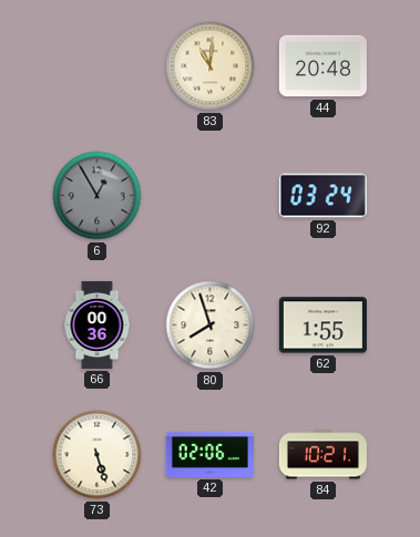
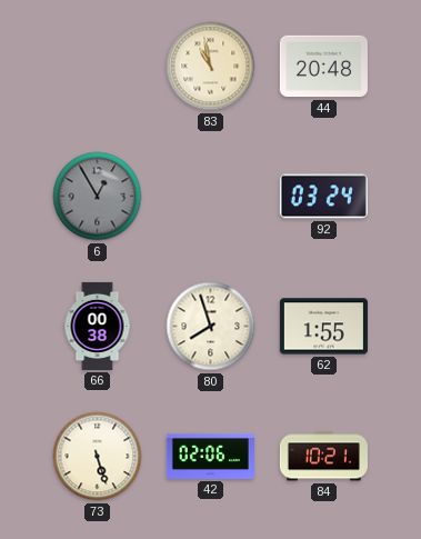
83: 11:01 -> 10:58 (211, 67)
66: 00:36 -> 00:38 (98, 326)
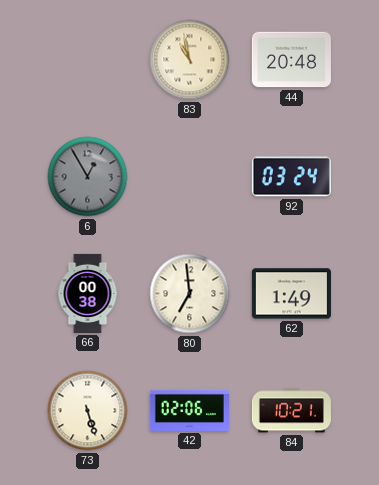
80: 7:57 -> 6:59 (190, 294)
62: 1:55 -> 1:49 (291, 294)
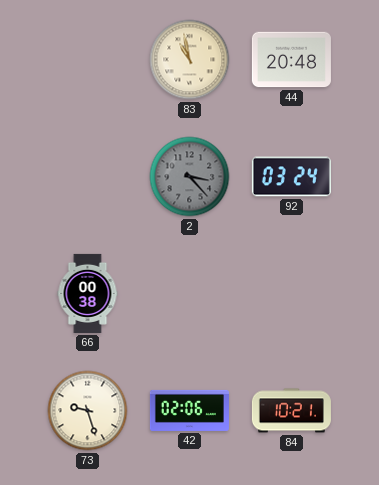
6: 12:55 -> none (88, 177)
2: none -> 3:23 (190, 177)
80: 6:59 -> none (190, 294)
62: 1:49 -> none (291, 294)
73: 5:27 -> 9:27 (88, 411)
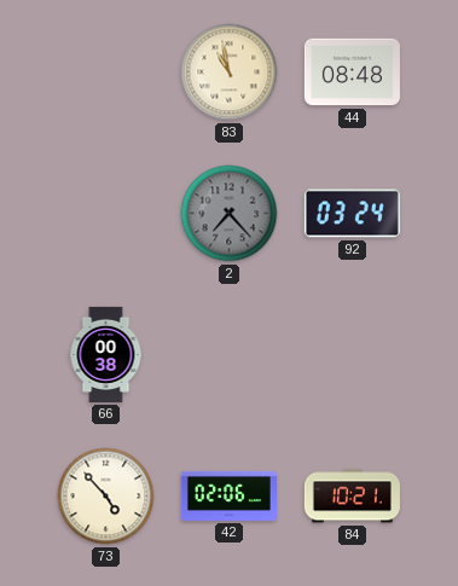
44: 20:48 -> 08:48 (352, 72)
2: 3:23 -> 7:23 (230, 214)
73: 9:27 -> 4:53 (106, 497)
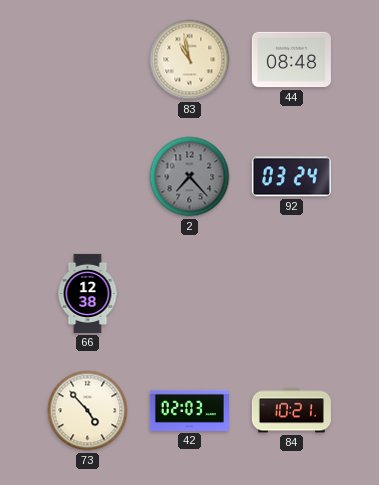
66: 00:38 -> 12:38 (88, 293)
42: 02:06 -> 02:03 (189, 410)
